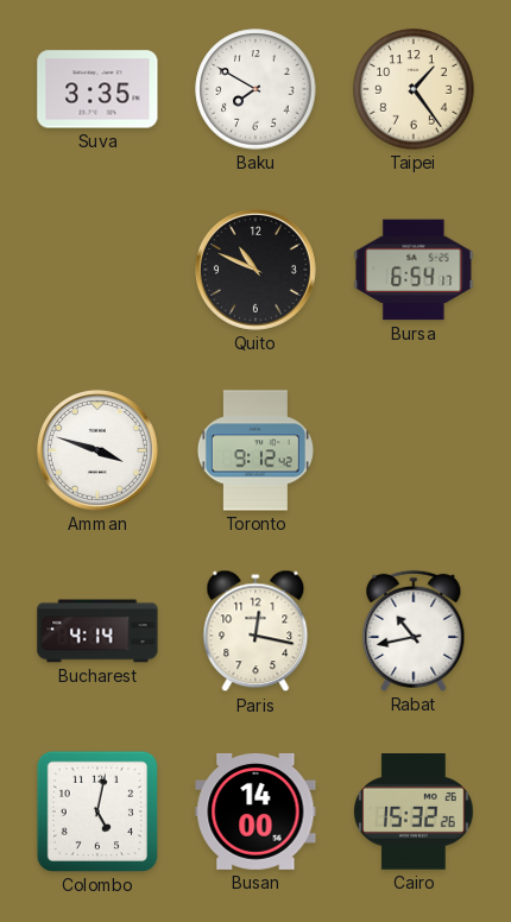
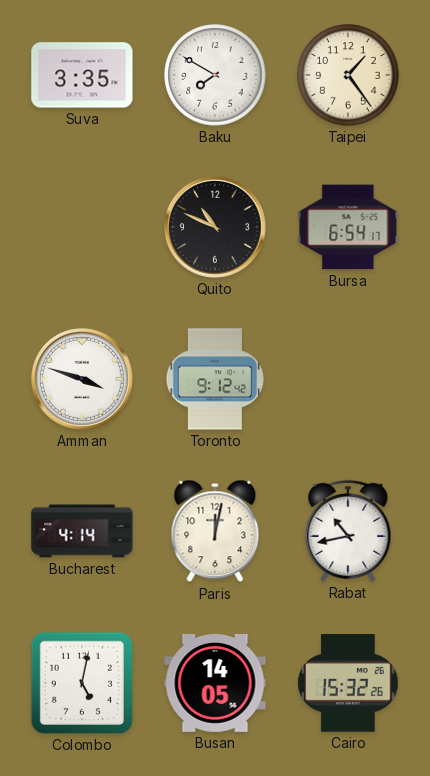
Paris: 12:17 -> 12:02 (215, 531)
Busan: 14:00 -> 14:05 (215, 683)
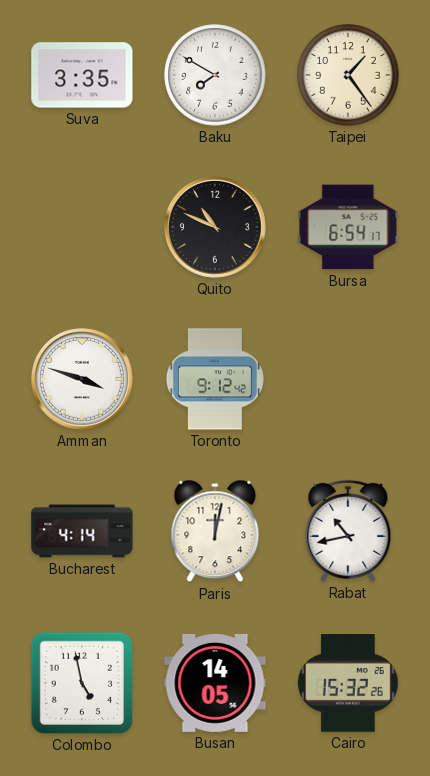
Colombo: 5:02 -> 4:58 (82, 683)
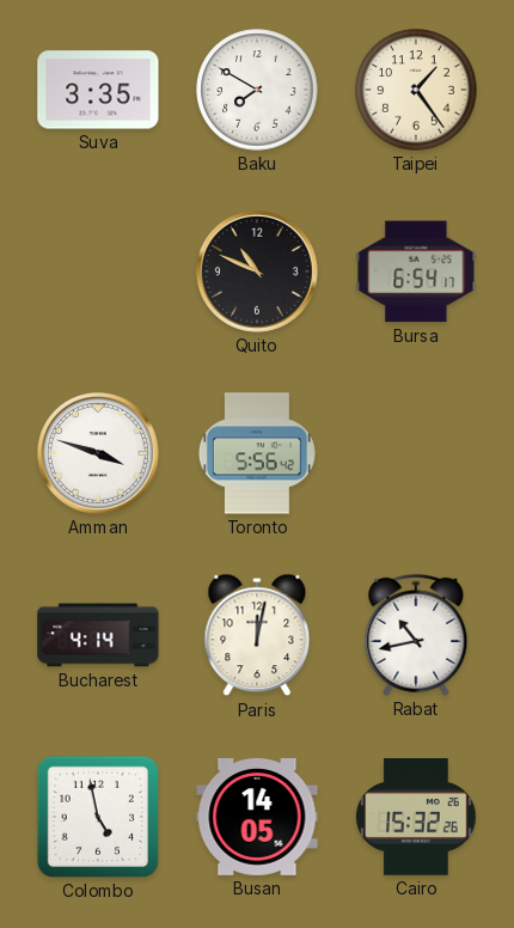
Toronto: 9:12 -> 5:56 (257, 453)
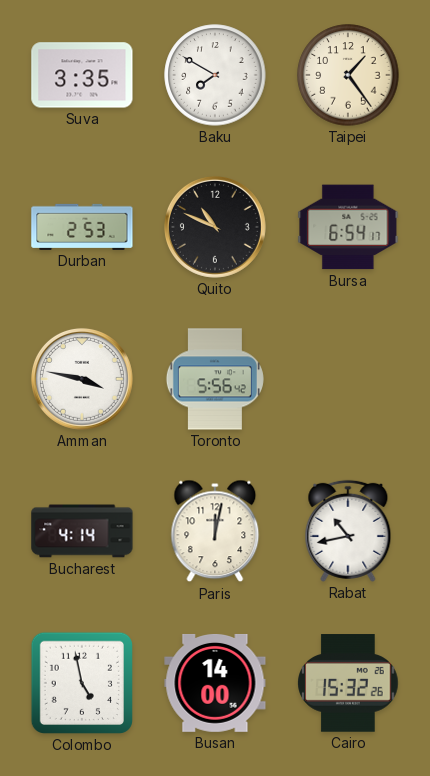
Durban: none -> 2:53 (82, 227)
Amman: 3:48 -> 3:47 (82, 379)
Busan: 14:05 -> 14:00 (215, 683)
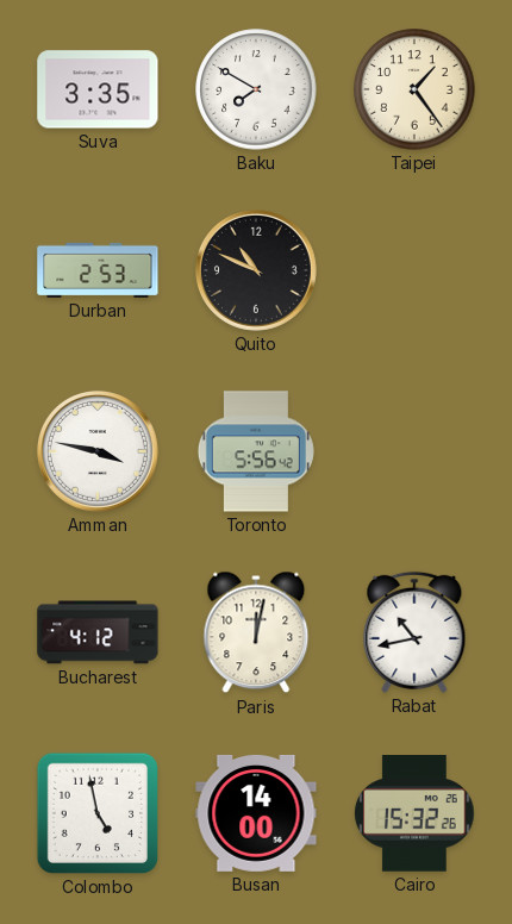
Bursa: 6:54 -> none (348, 227)
Bucharest: 4:14 -> 4:12 (98, 632)
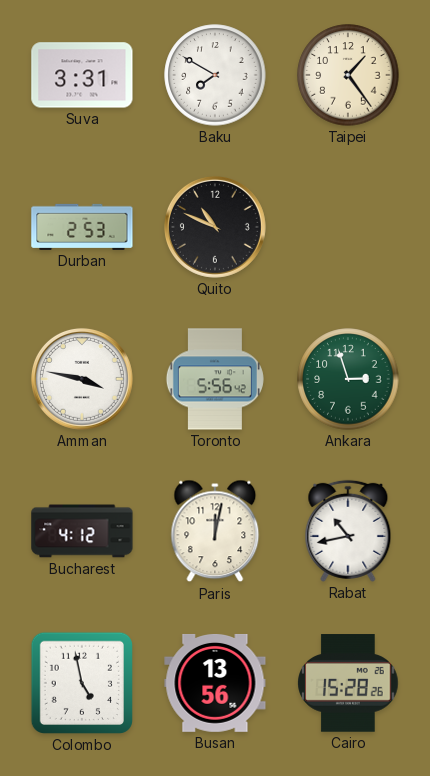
Suva: 3:35 -> 3:31 (82, 75)
Ankara: none -> 2:57 (348, 379)
Busan: 14:00 -> 13:56 (215, 683)
Cairo: 15:32 -> 15:28 (348, 683)
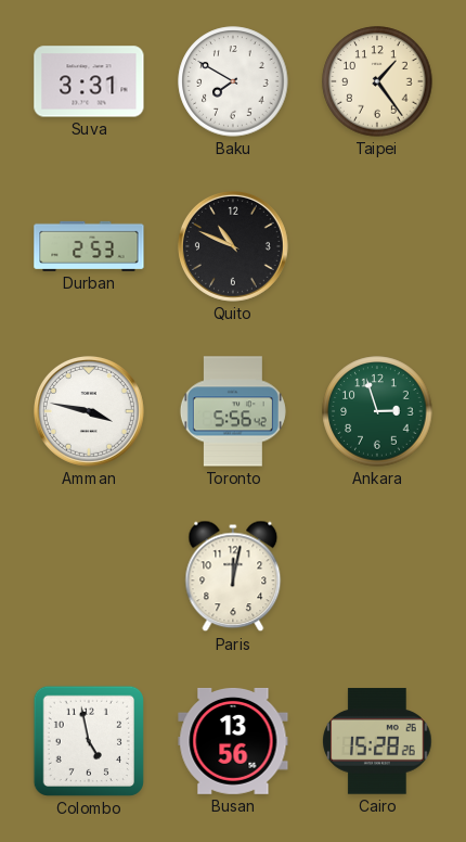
Bucharest: 4:12 -> none (82, 531)
Rabat: 10:43 -> none (348, 531)
